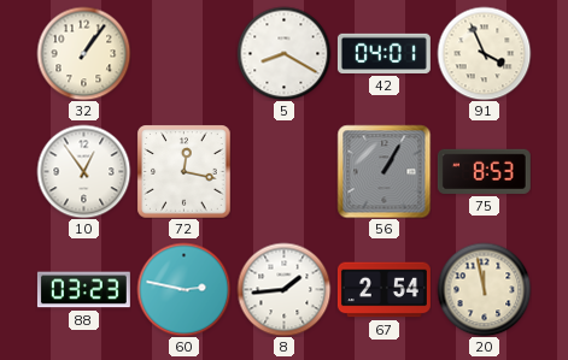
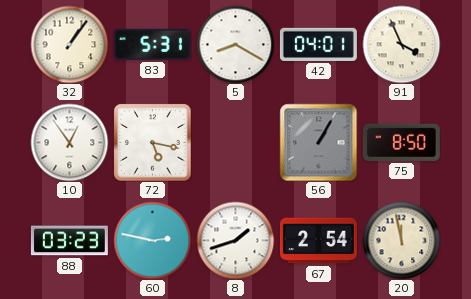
83: none -> 5:31 (152, 44)
72: 12:17 -> 5:17 (152, 142)
75: 8:53 -> 8:50 (401, 142)
8: 1:44 -> 1:42 (235, 240)
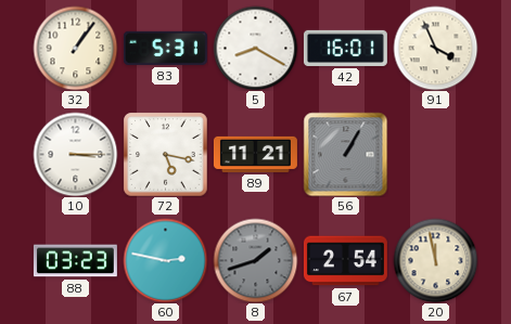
42: 04:01 -> 16:01 (345, 48)
10: 12:54 -> 3:15 (75, 154)
89: none -> 11:21 (255, 154)
75: 8:50 -> none (401, 142)
8 dial: white -> grey (255, 260)
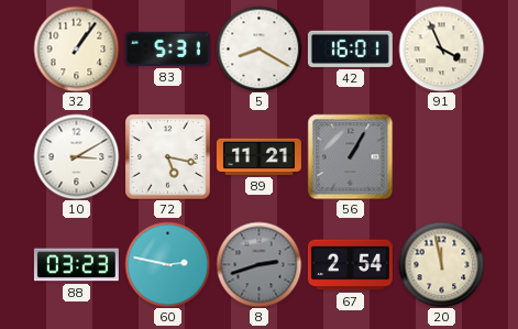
10: 3:15 -> 3:10 (76, 156)
8: 1:42 -> 2:42 (258, 264)
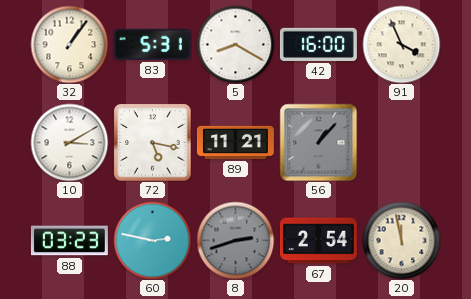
42: 16:01 -> 16:00 (318, 44)
56: 1:05 -> 1:07 (318, 142)
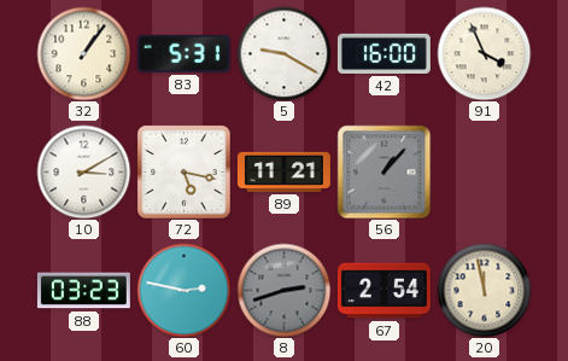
5: 8:20 -> 9:20 (283, 53)
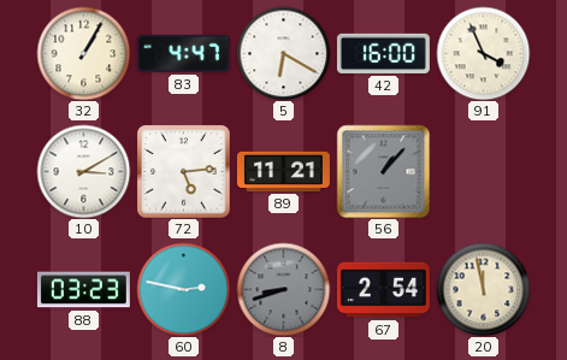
32: 1:06 -> 1:05 (83, 53)
83: 5:31 -> 4:47 (183, 53)
5: 9:20 -> 6:20 (283, 53)
72: 5:17 -> 5:14 (183, 171)
8: 2:42 -> 8:42 (283, 289)
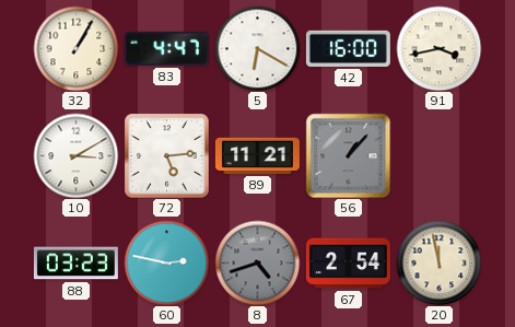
91: 3:56 -> 3:43 (438, 48)
8: 8:42 -> 4:42 (257, 262)
